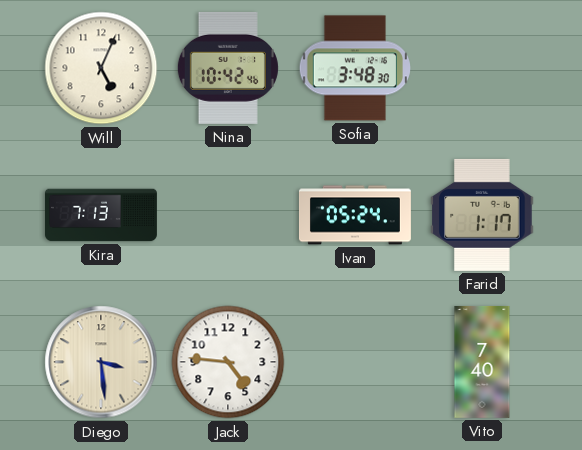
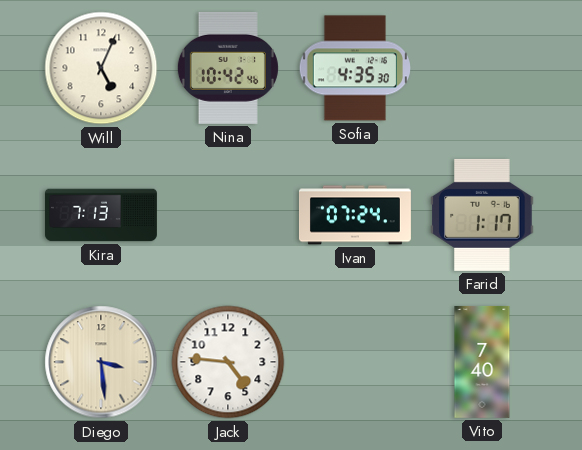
Sofia: 3:48 -> 4:35 (354, 68)
Ivan: 05:24 -> 07:24 (355, 215)
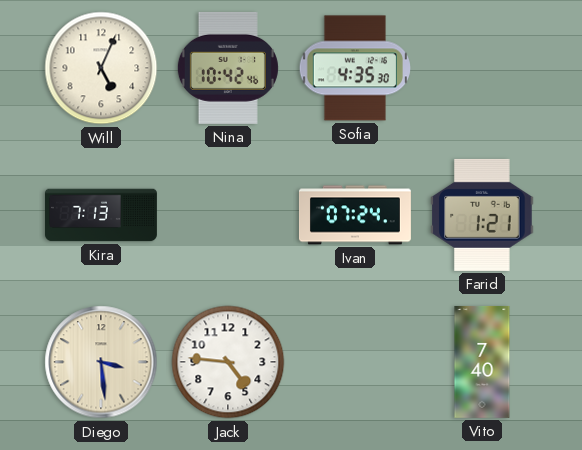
Farid: 1:17 -> 1:21 (482, 215)
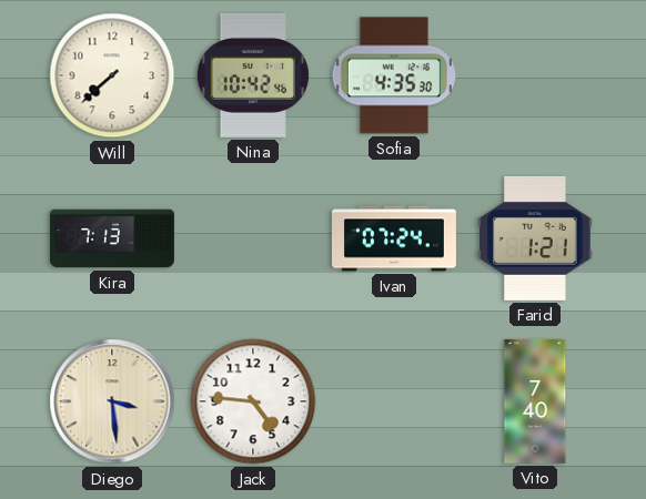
Will: 5:04 -> 7:38 (112, 75)
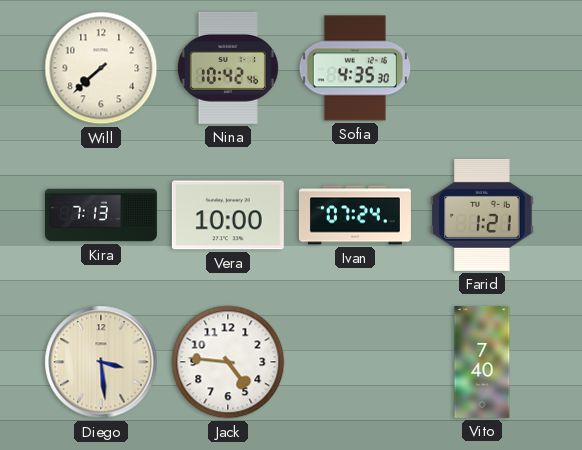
Vera: none -> 10:00 (228, 215)
